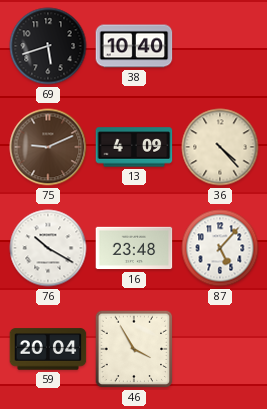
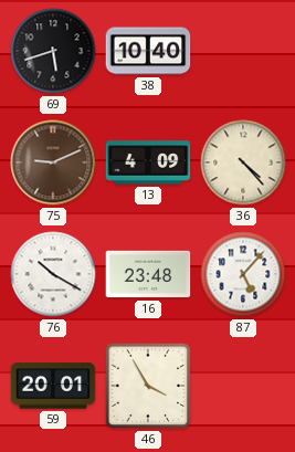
59: 20:04 -> 20:01 (53, 386)
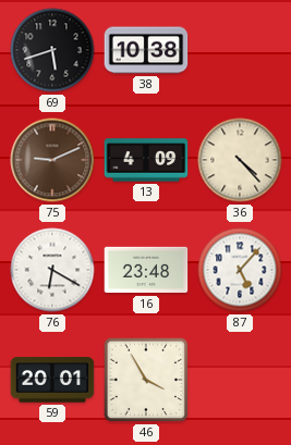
38: 10:40 -> 10:38 (146, 50)
76: 10:20 -> 6:20 (52, 270)
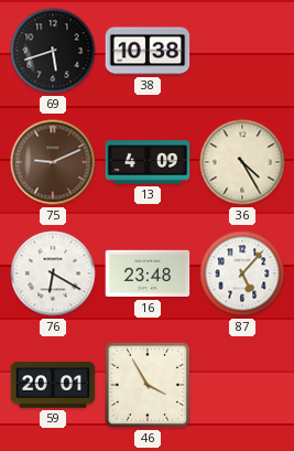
36: 4:23 -> 4:25 (242, 162)
